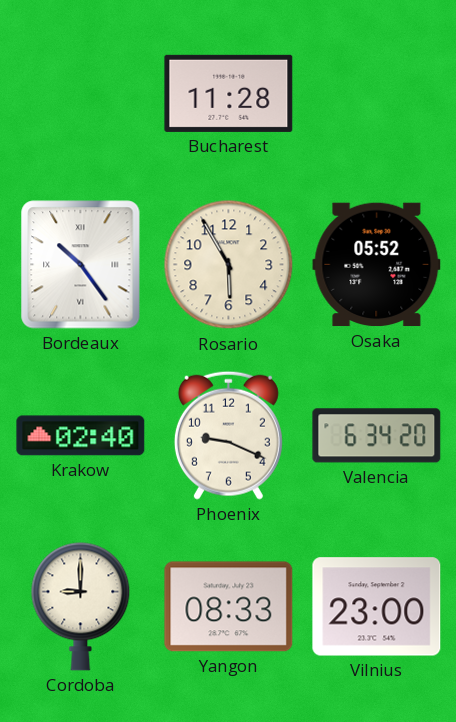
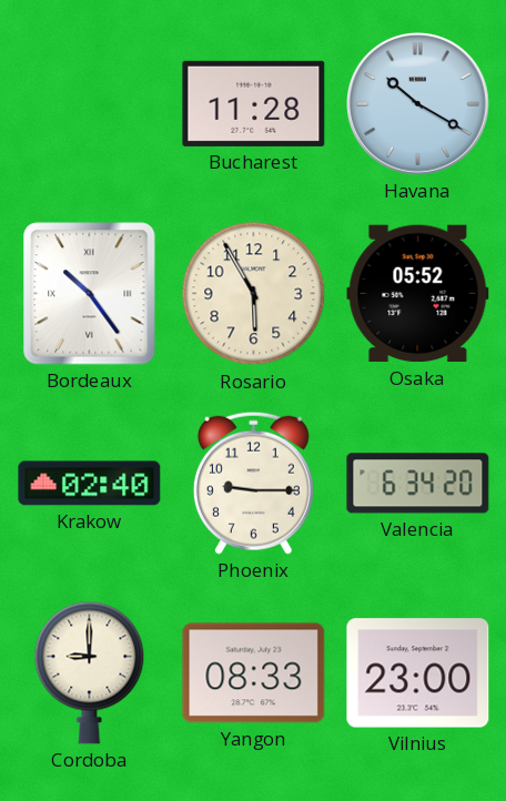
Havana: none -> 10:20 (418, 104)
Phoenix: 9:19 -> 9:15 (253, 483)
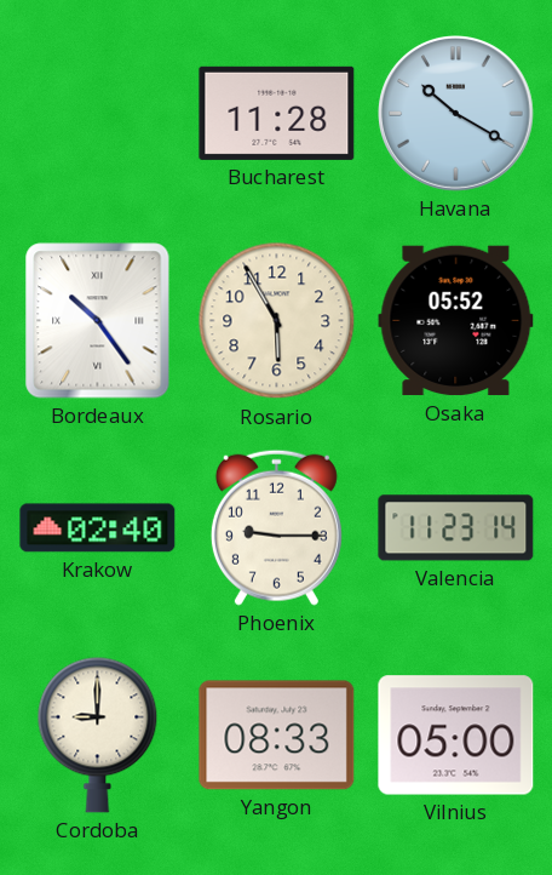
Valencia: 6:34 -> 11:23 (456, 528)
Vilnius: 23:00 -> 05:00 (456, 736)
